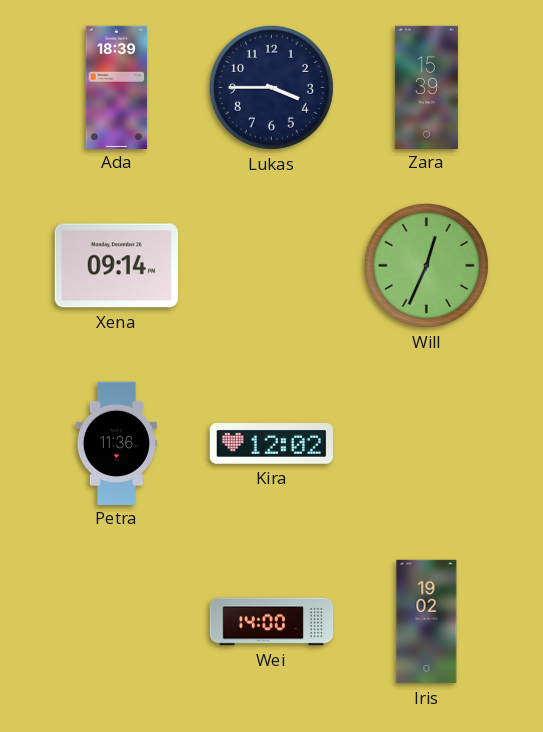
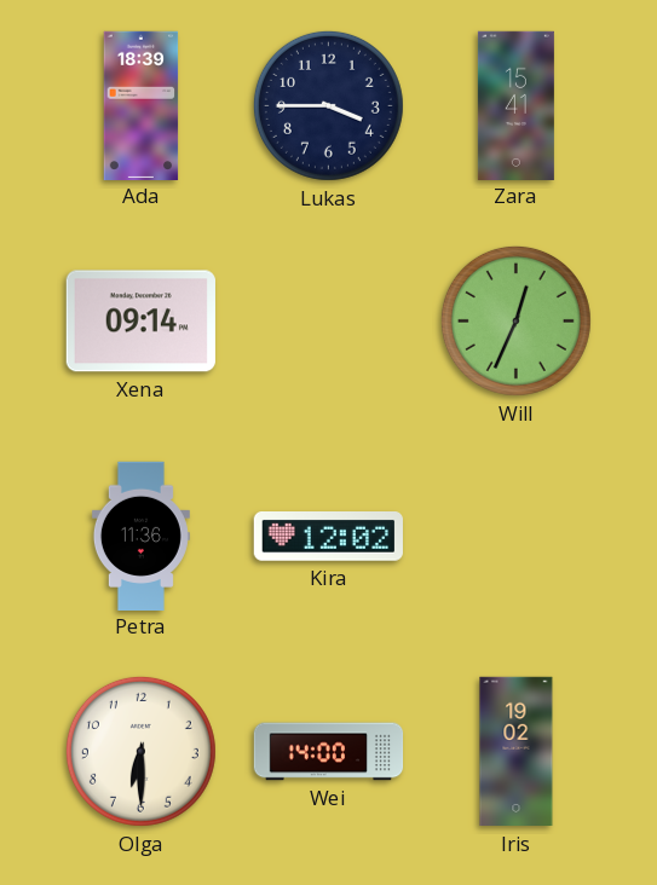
Zara: 15:39 -> 15:41 (515, 105)
Olga: none -> 6:30 (140, 751)
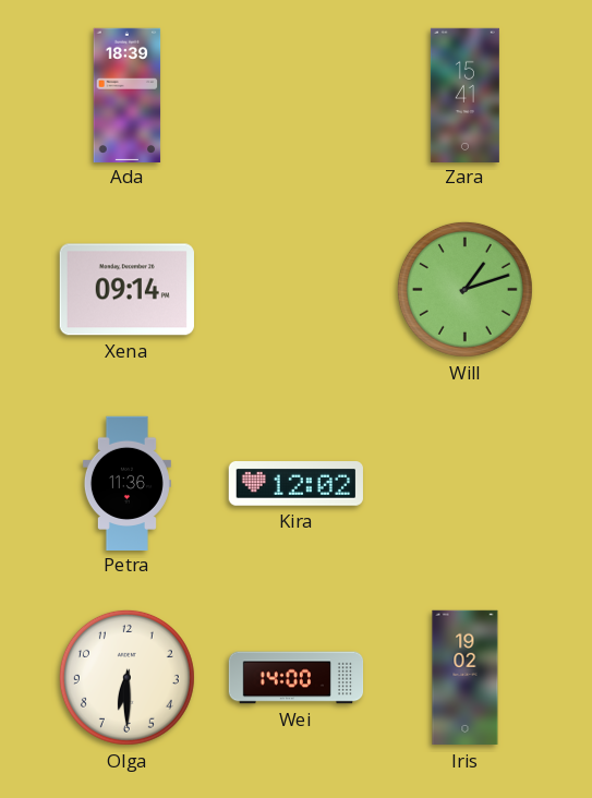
Lukas: 3:45 -> none (328, 105)
Will: 12:34 -> 1:12 (464, 289)
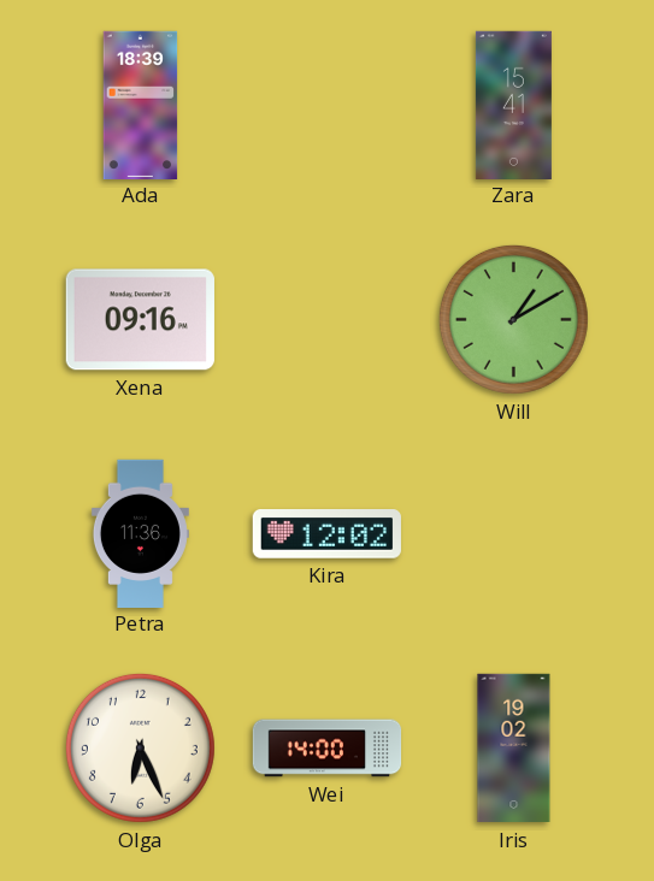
Xena: 09:14 -> 09:16 (140, 320)
Will: 1:12 -> 1:10 (513, 319)
Olga: 6:30 -> 6:26 (140, 747)
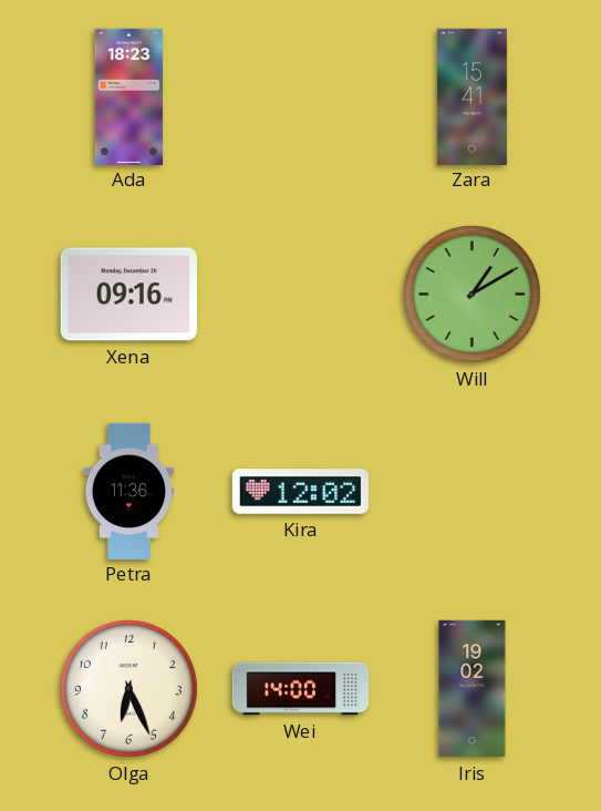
Ada: 18:39 -> 18:23 (129, 96)
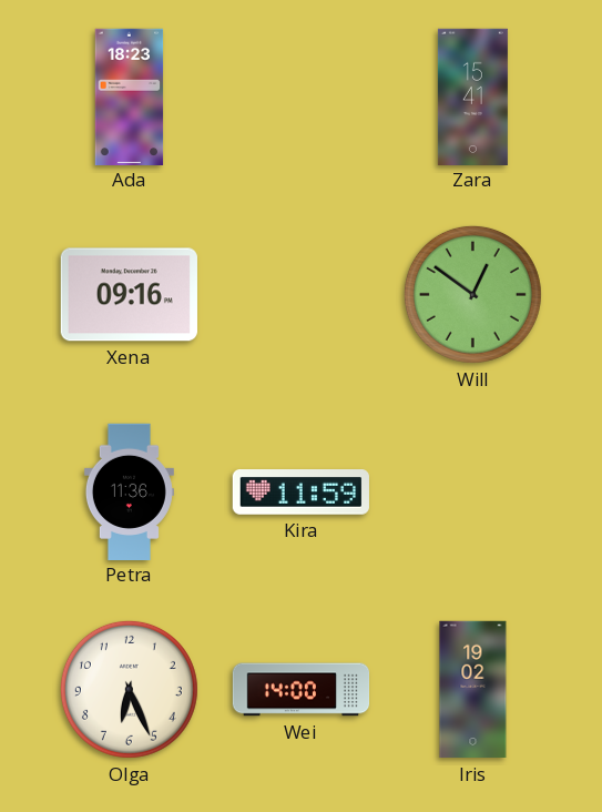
Will: 1:10 -> 12:51 (472, 294)
Kira: 12:02 -> 11:59 (300, 493)
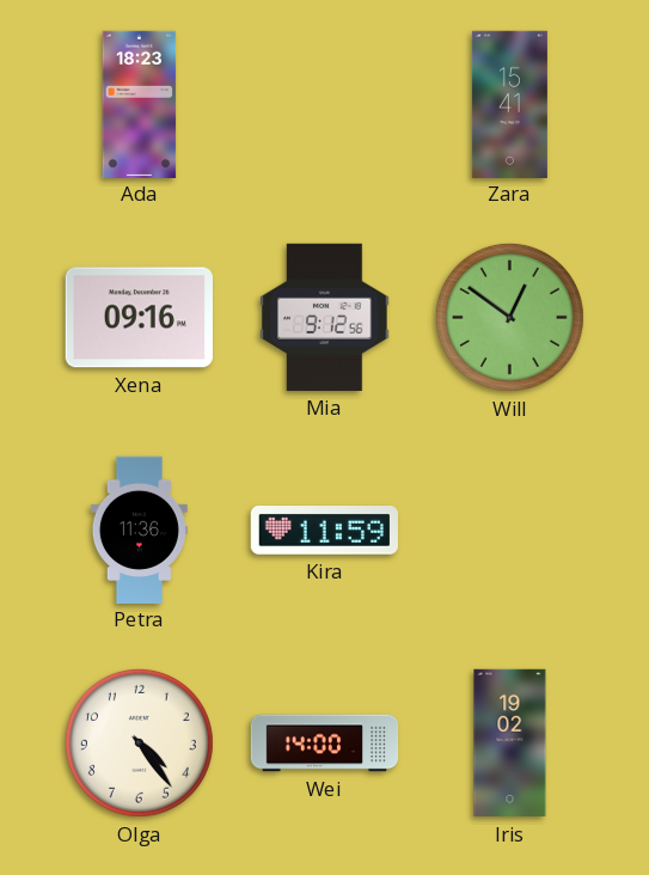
Mia: none -> 9:12 (325, 317)
Olga: 6:26 -> 4:24 (139, 742)
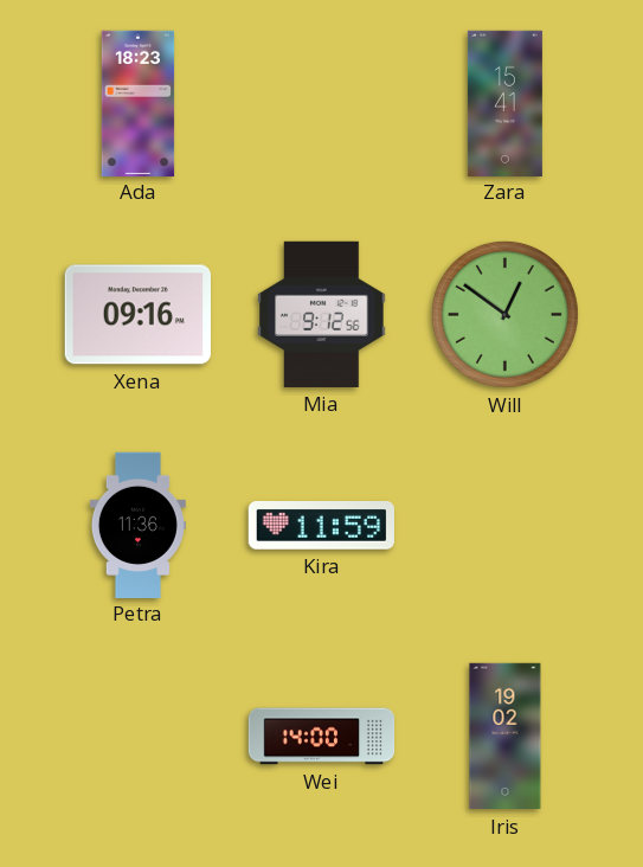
Olga: 4:24 -> none (139, 742)
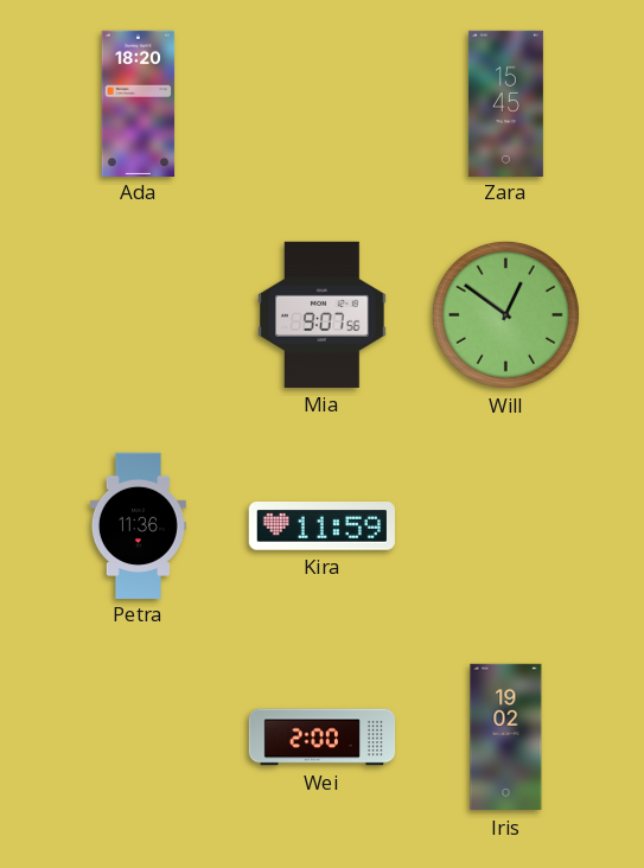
Ada: 18:23 -> 18:20 (139, 103)
Zara: 15:41 -> 15:45 (505, 103)
Xena: 09:16 -> none (137, 315)
Mia: 9:12 -> 9:07 (323, 314)
Wei: 14:00 -> 2:00 (323, 738)
